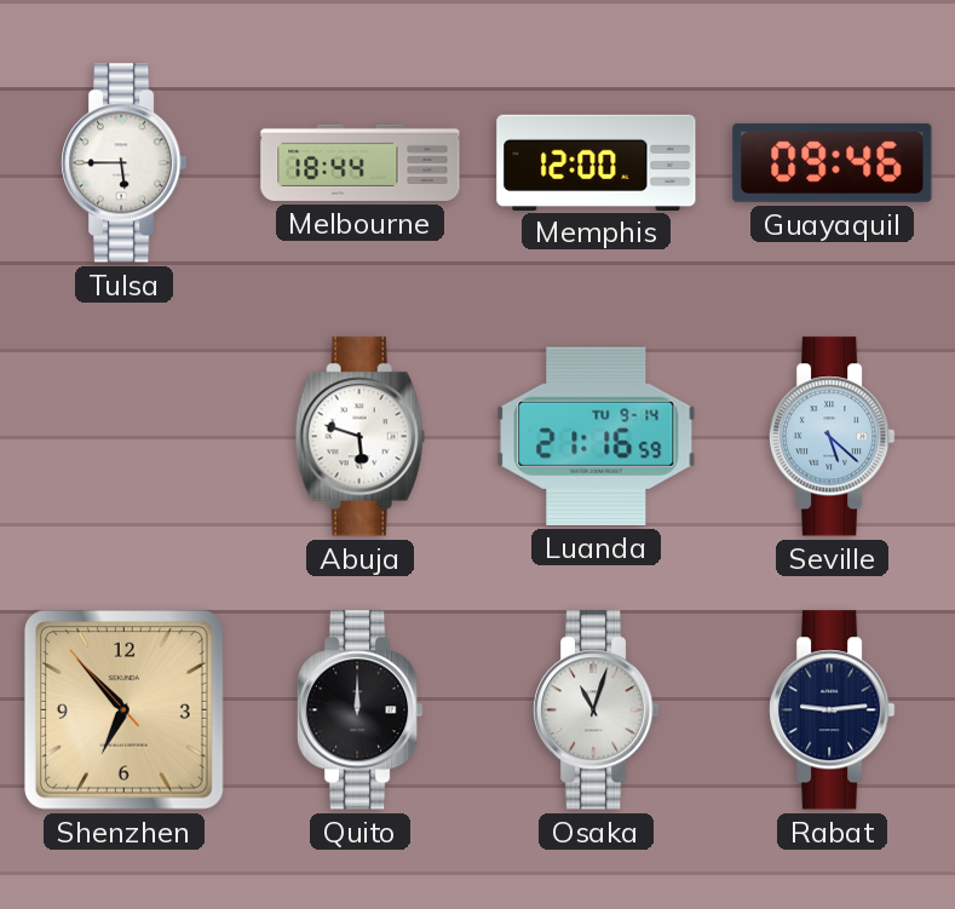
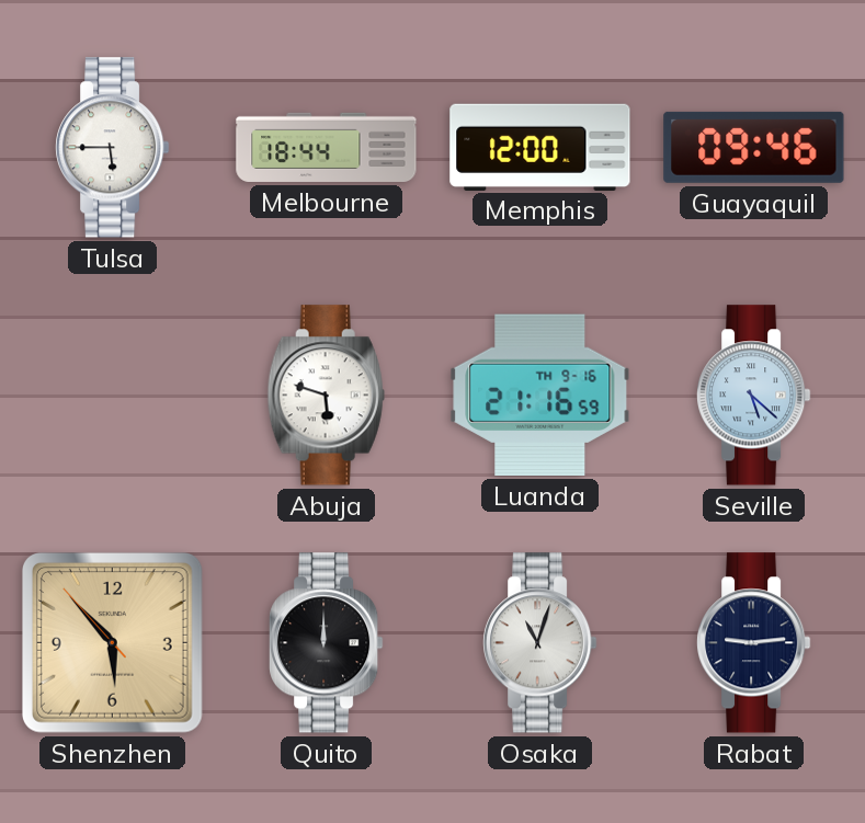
Luanda date: TU 9-14 -> TH 9-16 (540, 395)
Shenzhen: 6:52 -> 5:52 (112, 642)
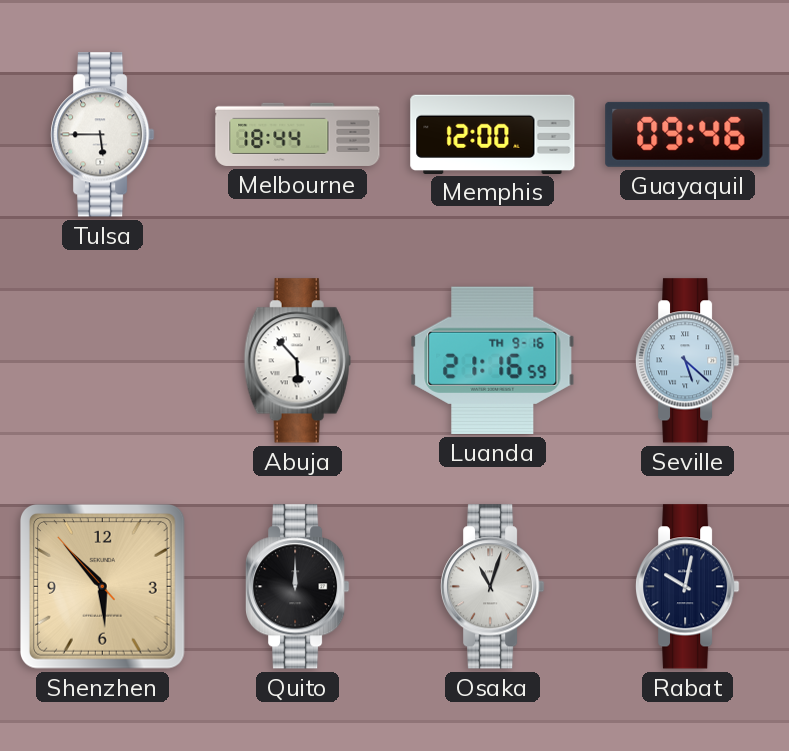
Abuja: 5:48 -> 5:53 (297, 361)
Rabat: 9:14 -> 10:02 (688, 587)
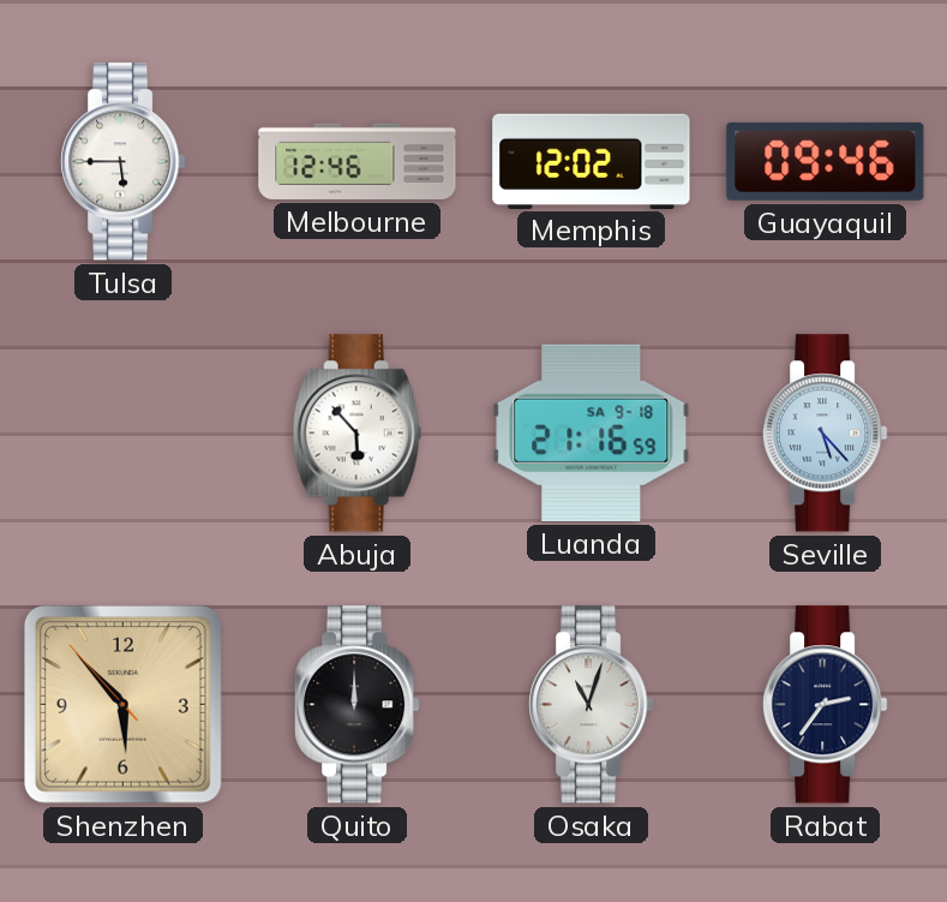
Melbourne: 18:44 -> 12:46 (358, 161)
Memphis: 12:00 -> 12:02 (592, 161)
Luanda date: TH 9-16 -> SA 9-18 (592, 432)
Seville: 5:22 -> 5:23 (826, 434)
Rabat: 10:02 -> 2:36 (826, 705)
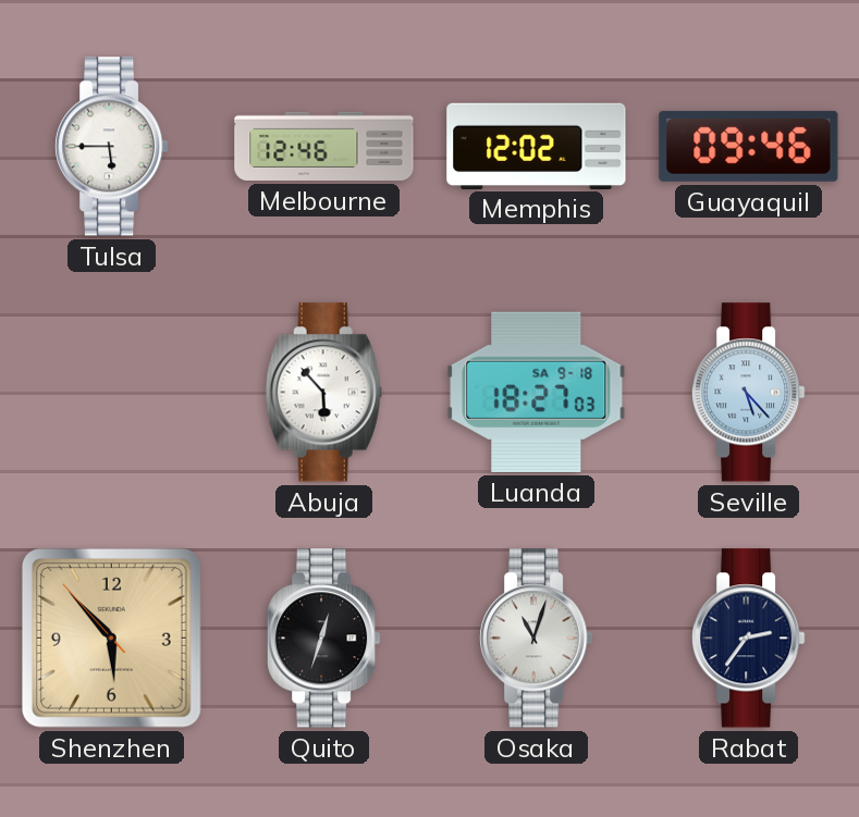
Luanda: 21:16 -> 18:27 (537, 392)
Quito: 12:00 -> 12:33 (324, 639)
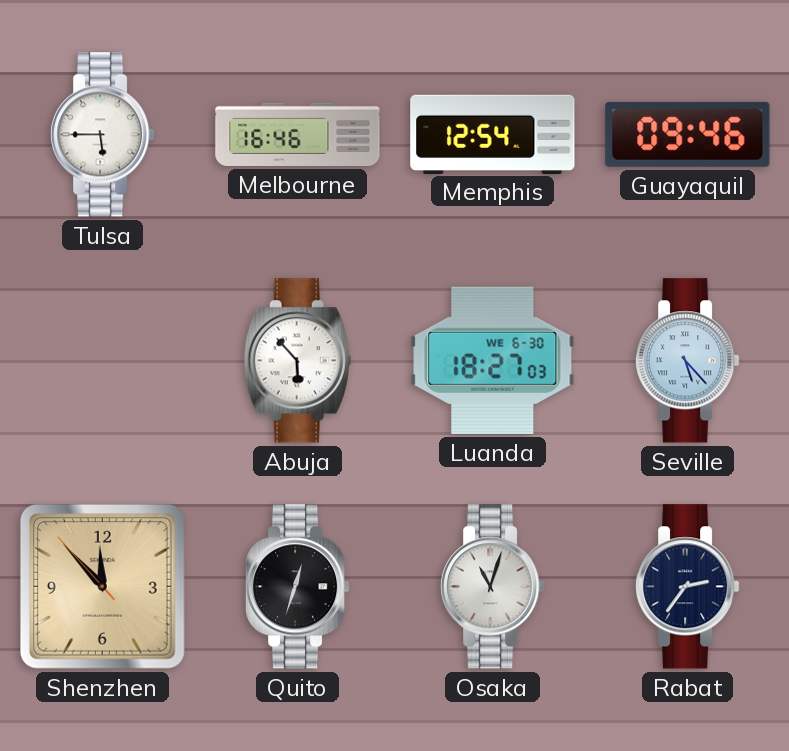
Melbourne: 12:46 -> 16:46 (298, 134)
Memphis: 12:02 -> 12:54 (493, 134)
Luanda date: SA 9-18 -> WE 6-30 (493, 360)
Shenzhen: 5:52 -> 11:52 (102, 586)
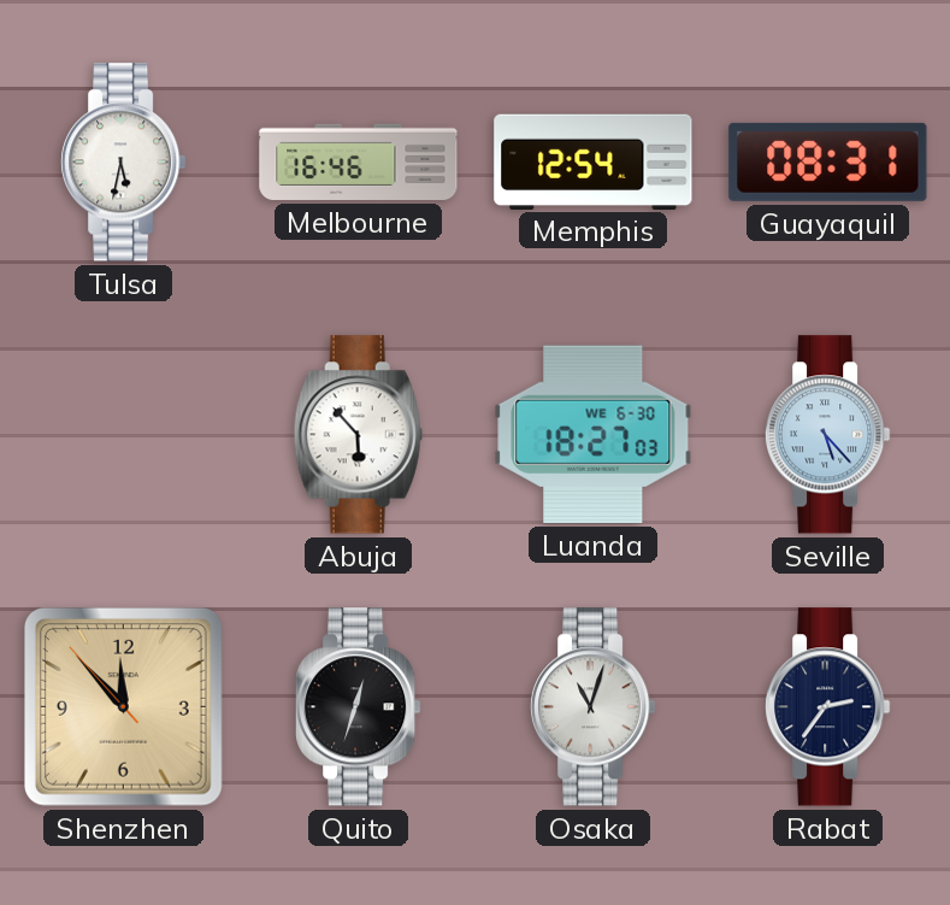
Tulsa: 5:45 -> 5:32 (124, 163)
Guayaquil: 09:46 -> 08:31 (828, 161)
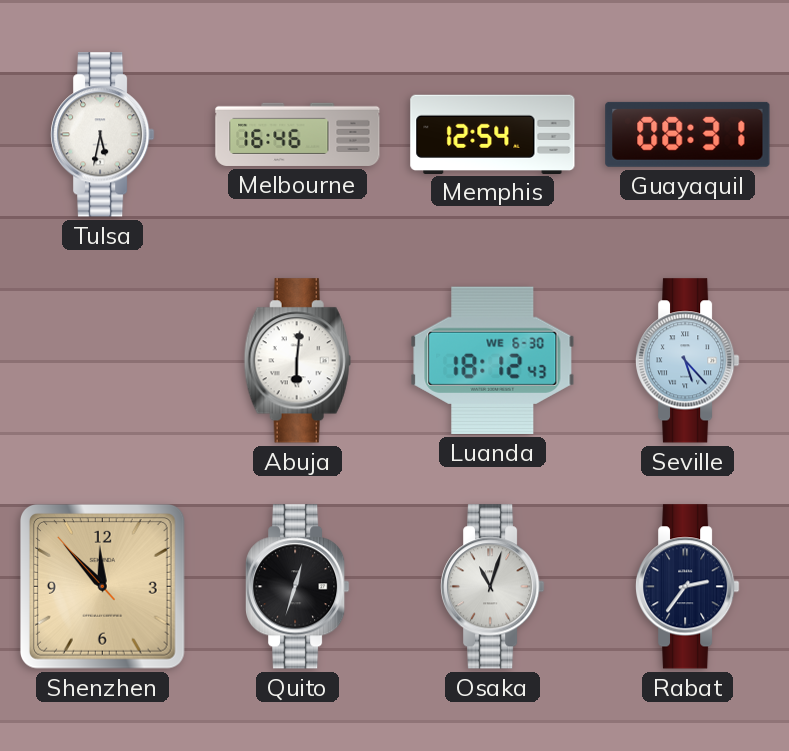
Abuja: 5:53 -> 6:01 (297, 361)
Luanda: 18:27 -> 18:12 (493, 360)
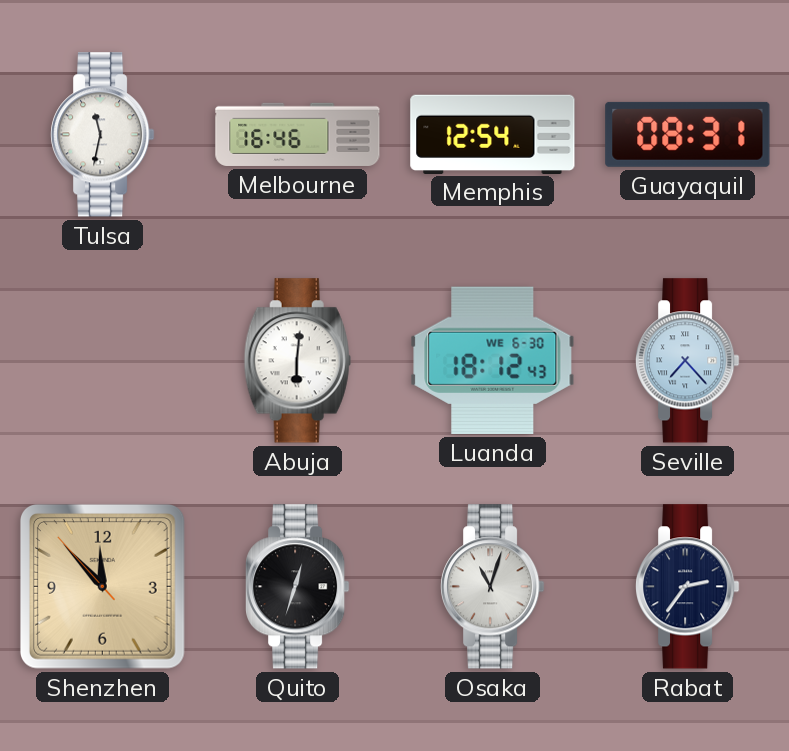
Tulsa: 5:32 -> 11:32 (103, 135)
Seville: 5:23 -> 7:23 (688, 361)
